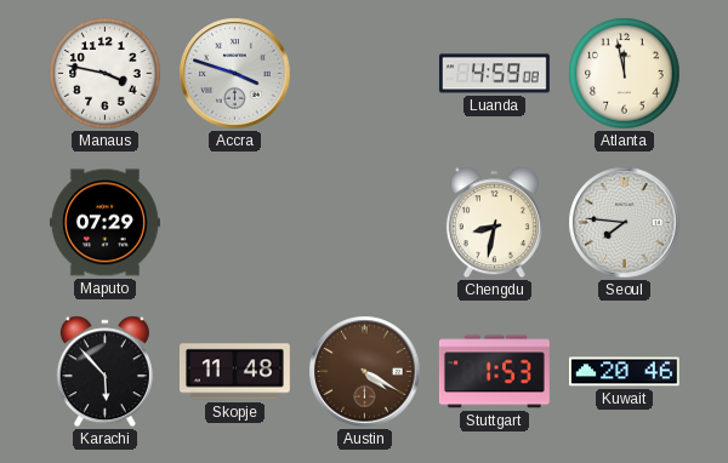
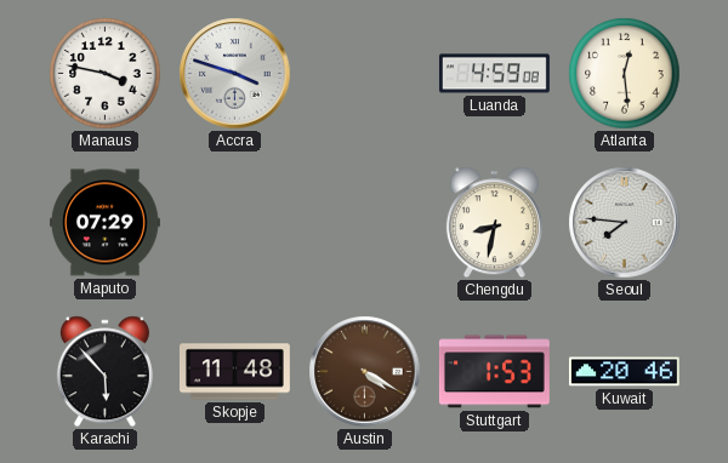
Atlanta: 11:58 -> 12:29 (625, 74)
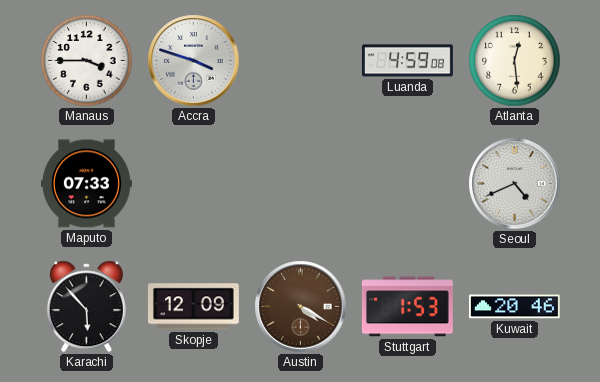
Manaus: 3:47 -> 3:45 (87, 61)
Maputo: 07:29 -> 07:33 (86, 184)
Chengdu: 8:32 -> none (494, 223)
Seoul: 7:46 -> 4:41 (515, 184)
Skopje: 11:48 -> 12:09 (193, 307)
